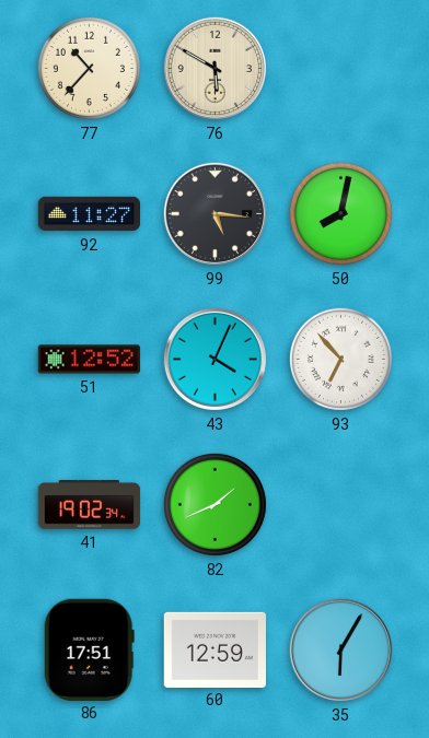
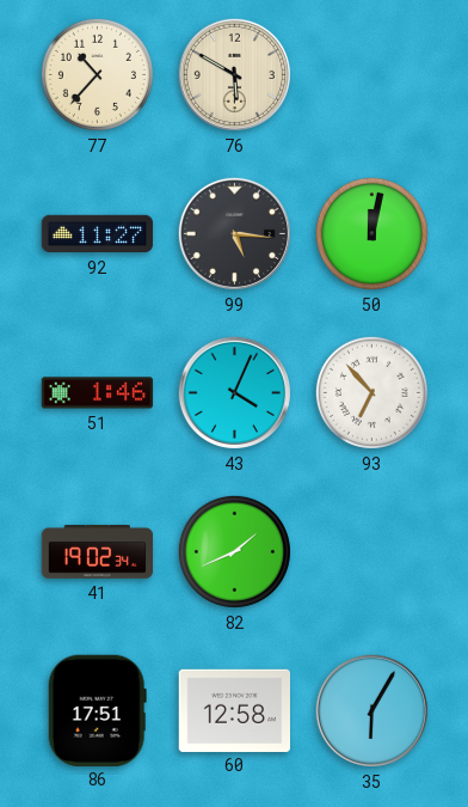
50: 8:02 -> 12:02 (371, 233)
51: 12:52 -> 1:46 (98, 393)
60: 12:59 -> 12:58 (235, 710)
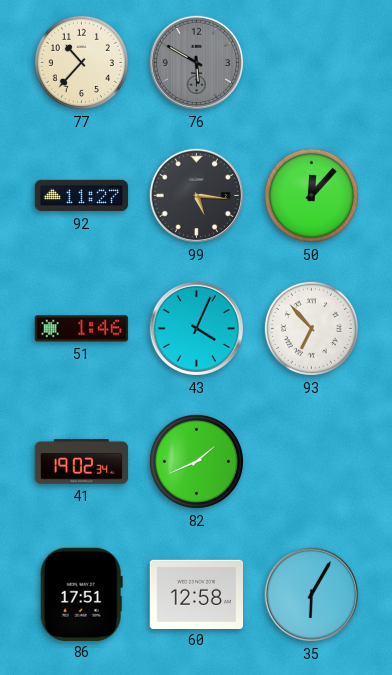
76 dial: cream -> grey (196, 62)
50: 12:02 -> 12:07 (311, 195)
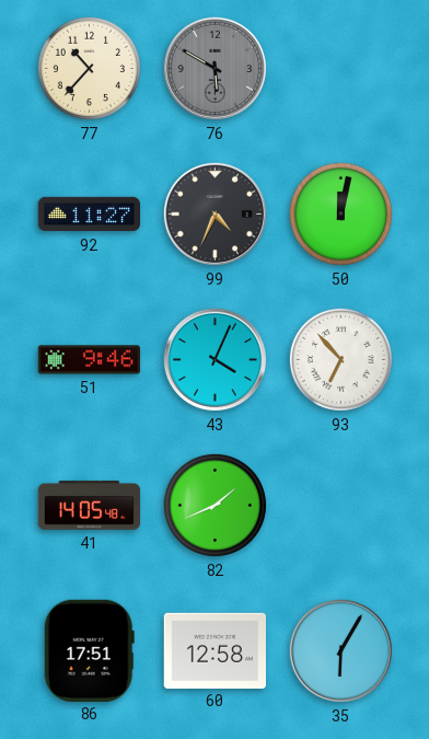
99: 5:16 -> 4:34 (215, 213)
50: 12:07 -> 12:02 (340, 213)
51: 1:46 -> 9:46 (90, 360)
41: 19:02 -> 14:05 (90, 506)
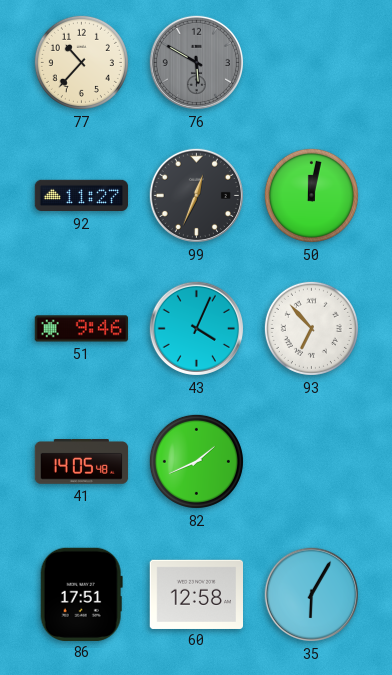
99: 4:34 -> 12:34 (196, 195)
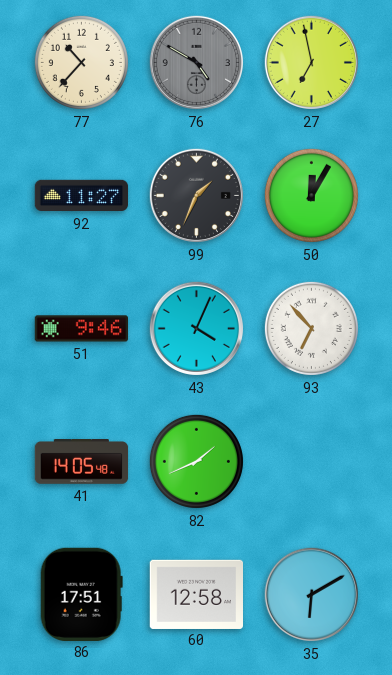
76: 5:50 -> 4:50 (196, 62)
27: none -> 6:58 (311, 62)
99: 12:34 -> 1:34 (196, 195)
50: 12:02 -> 12:05 (311, 195)
35: 6:05 -> 6:10 (311, 594)
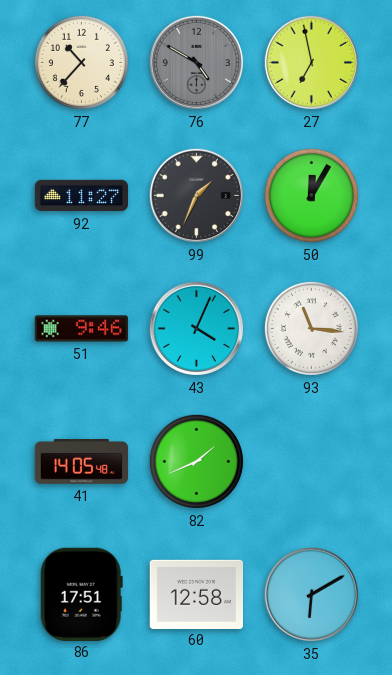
93: 6:53 -> 11:16 (311, 328)
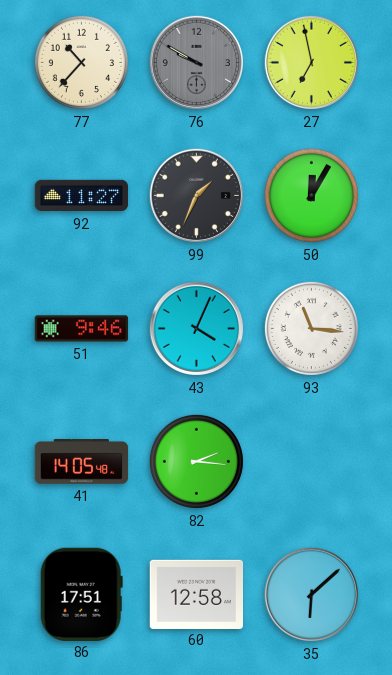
76: 4:50 -> 9:50 (196, 62)
82: 1:41 -> 2:16 (196, 461)
35: 6:10 -> 6:08 (311, 594)
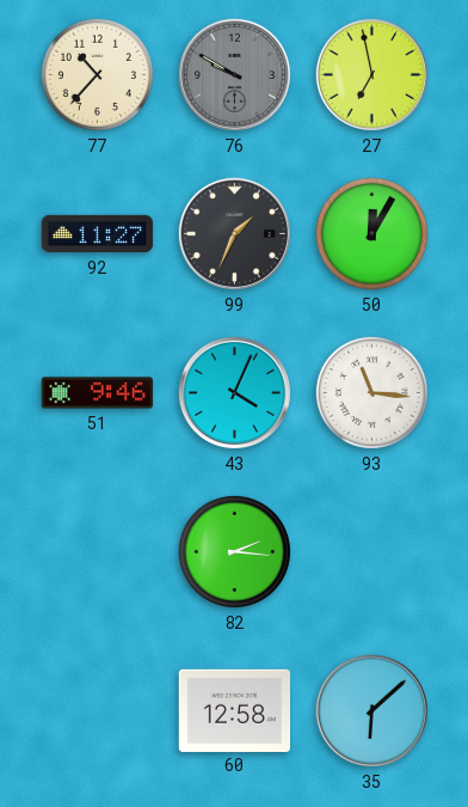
41: 14:05 -> none (82, 462)
86: 17:51 -> none (81, 594)
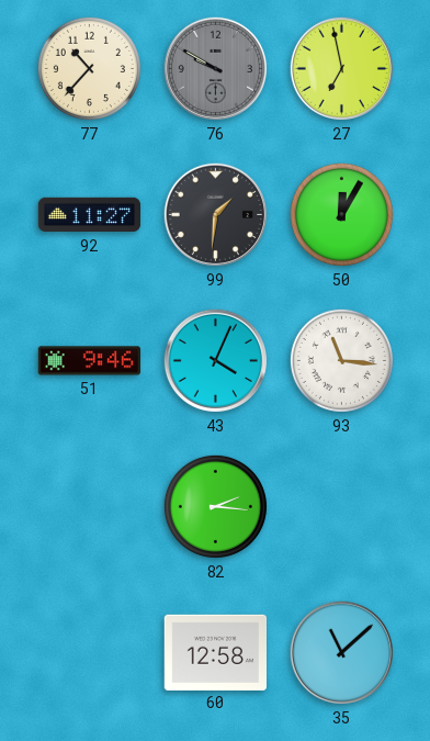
99: 1:34 -> 1:31 (215, 214)
35: 6:08 -> 11:08 (341, 652)
